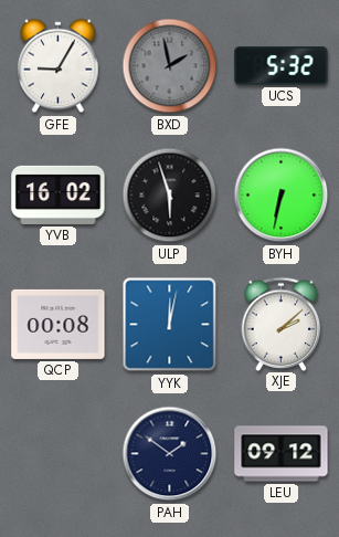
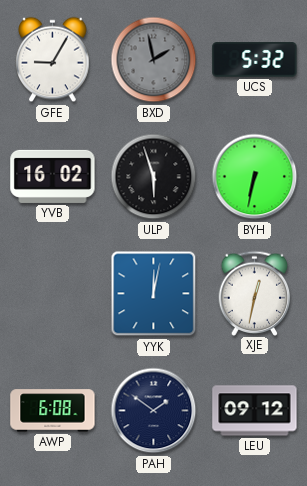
QCP: 00:08 -> none (59, 324)
XJE: 2:08 -> 12:32 (255, 293)
AWP: none -> 6:08 (53, 411)
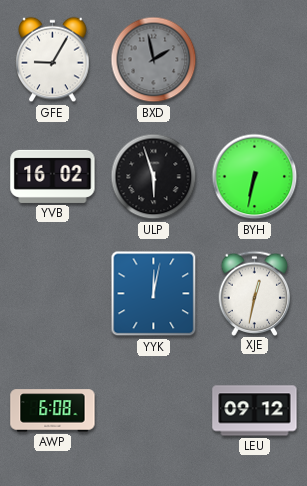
UCS: 5:32 -> none (255, 60)
PAH: 1:51 -> none (154, 411)
